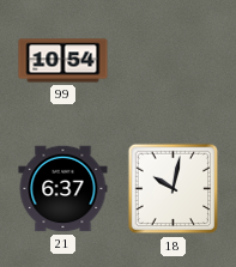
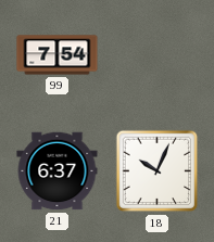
99: 10:54 -> 7:54 (58, 55)
18: 10:02 -> 10:04 (158, 171)
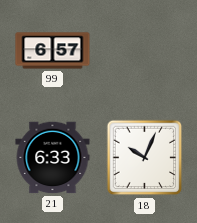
99: 7:54 -> 6:57 (53, 51)
21: 6:37 -> 6:33 (53, 158)
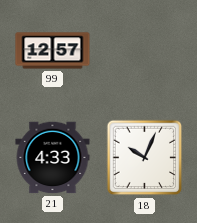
99: 6:57 -> 12:57 (53, 51)
21: 6:33 -> 4:33 (53, 158)
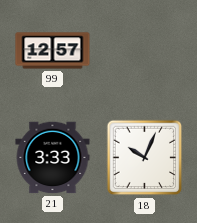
21: 4:33 -> 3:33 (53, 158)
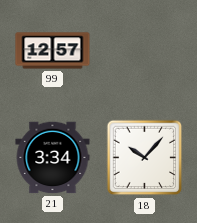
21: 3:33 -> 3:34 (53, 158)
18: 10:04 -> 10:07 (145, 158)
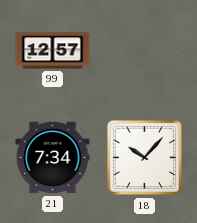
21: 3:34 -> 7:34 (53, 158)
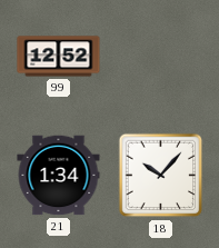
99: 12:57 -> 12:52 (59, 57)
21: 7:34 -> 1:34 (59, 176)
